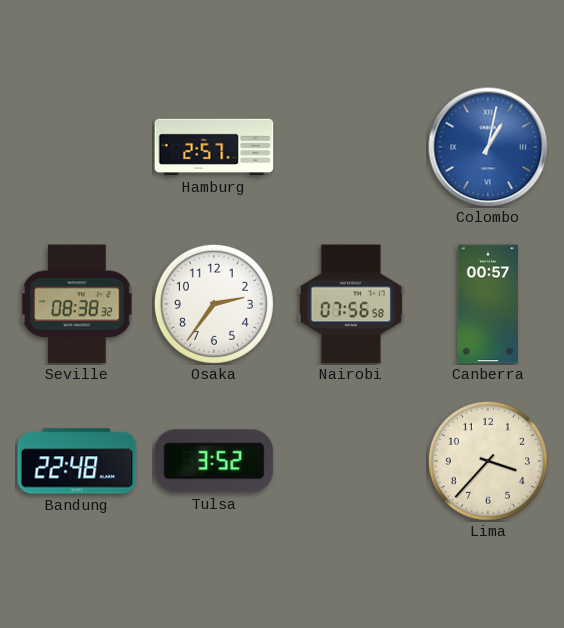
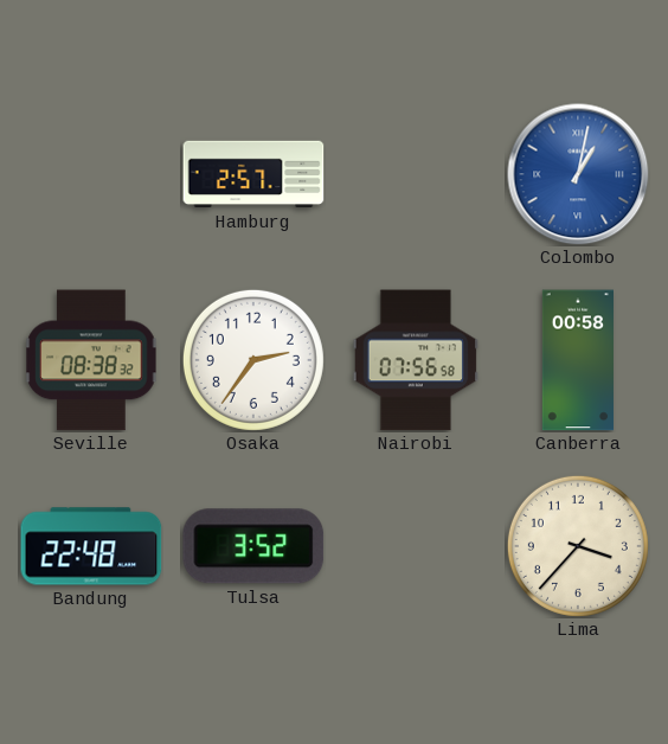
Canberra: 00:57 -> 00:58 (577, 360)
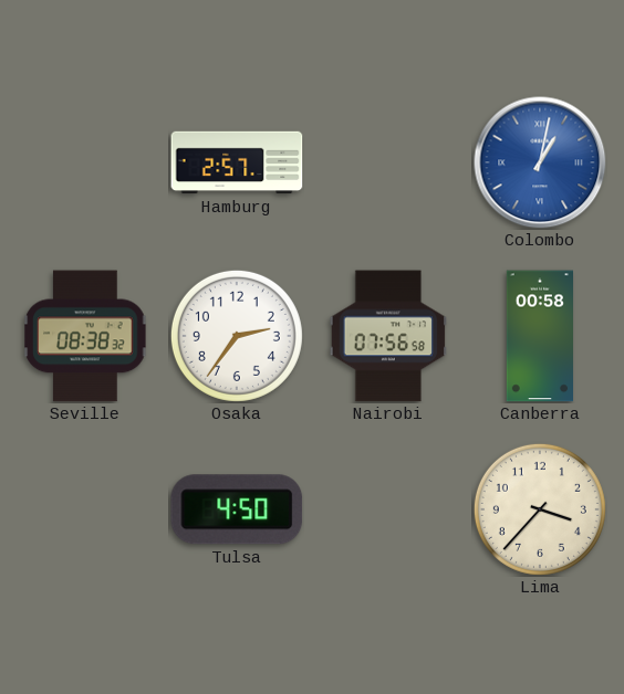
Bandung: 22:48 -> none (91, 546)
Tulsa: 3:52 -> 4:50 (237, 509)
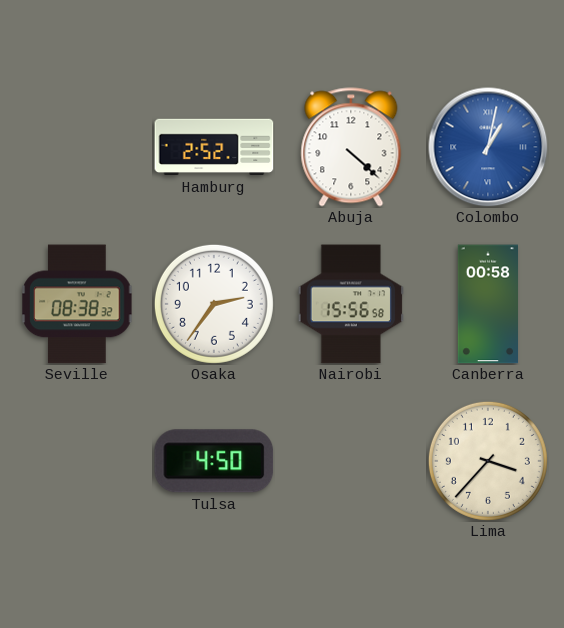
Hamburg: 2:57 -> 2:52 (214, 147)
Abuja: none -> 4:22 (351, 147)
Nairobi: 07:56 -> 15:56 (351, 304)
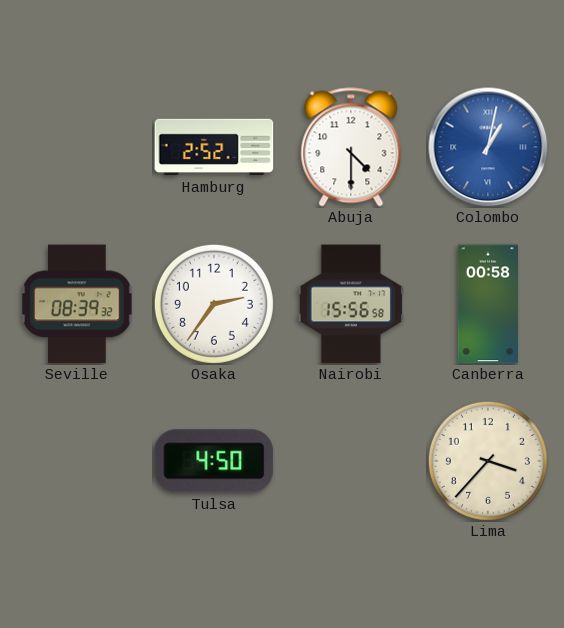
Abuja: 4:22 -> 4:30 (351, 147)
Seville: 08:38 -> 08:39 (77, 304)
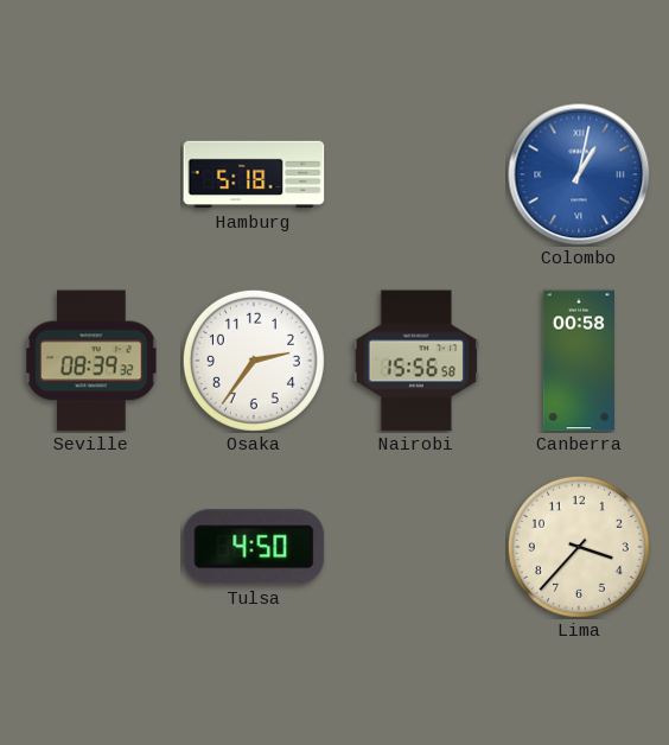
Hamburg: 2:52 -> 5:18 (254, 174)
Abuja: 4:30 -> none (351, 147)
